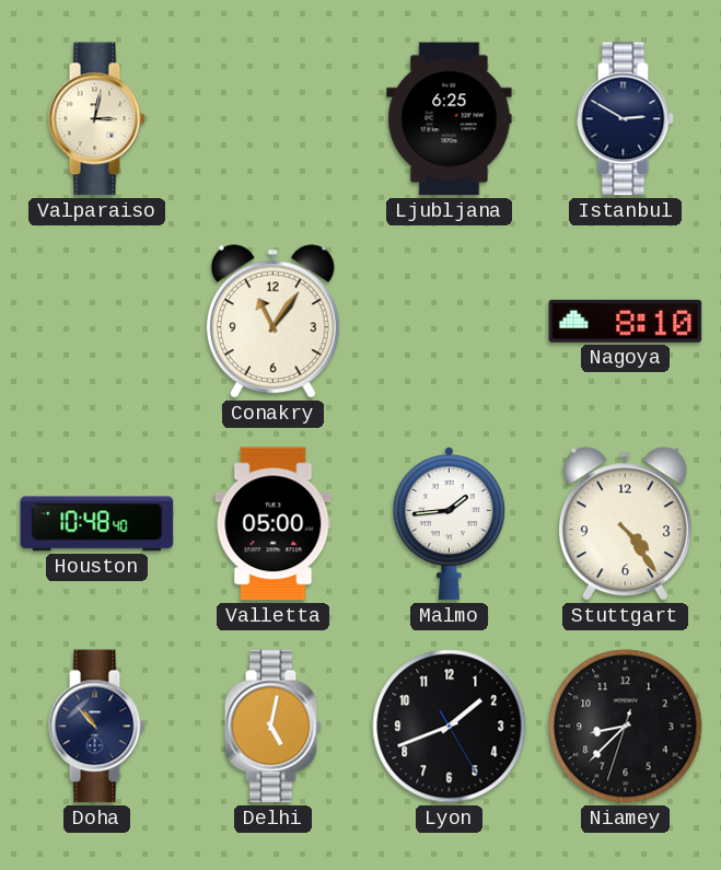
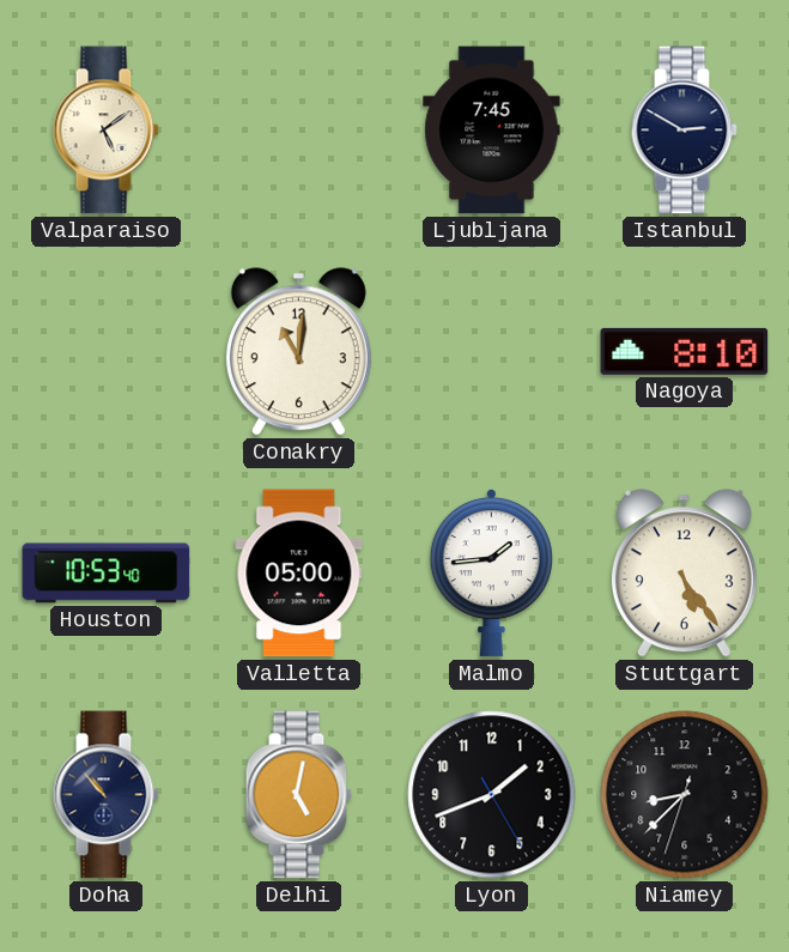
Valparaiso: 3:02 -> 5:09 (105, 131)
Ljubljana: 6:25 -> 7:45 (492, 131)
Conakry: 11:06 -> 11:01 (298, 352)
Houston: 10:48 -> 10:53 (107, 574)
Stuttgart: 4:24 -> 5:24 (684, 574)
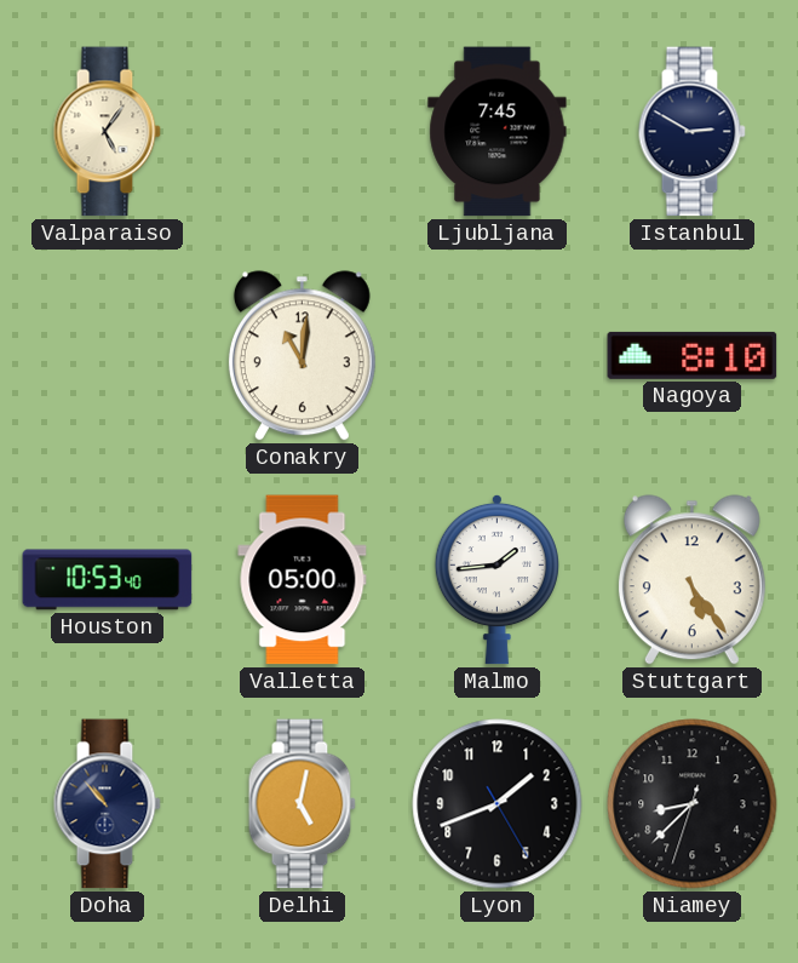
Valparaiso: 5:09 -> 5:06 (107, 132)
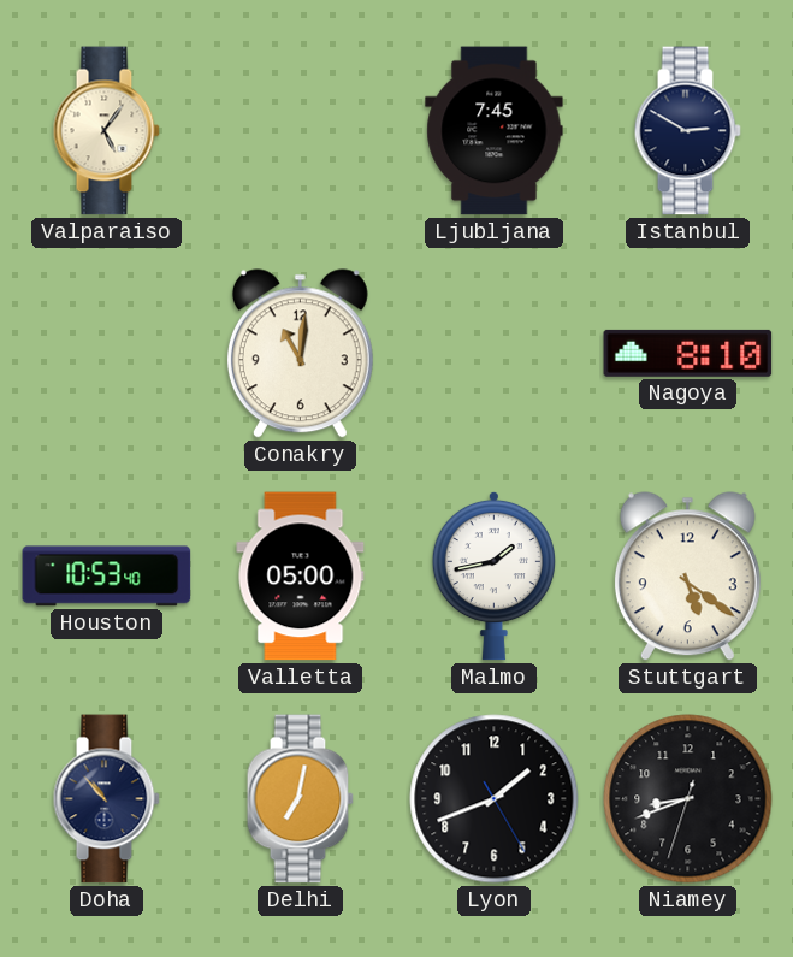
Malmo: 1:44 -> 1:43 (493, 575)
Stuttgart: 5:24 -> 5:21 (687, 577)
Delhi: 5:02 -> 7:02 (300, 799)
Niamey: 8:37 -> 8:41 (688, 799)
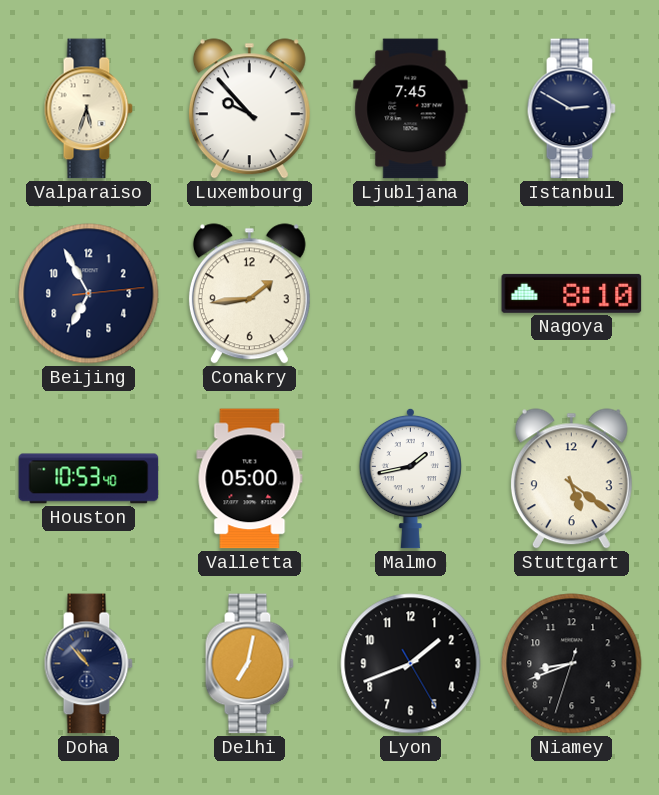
Valparaiso: 5:06 -> 5:33 (88, 109)
Luxembourg: none -> 9:53 (249, 109)
Beijing: none -> 6:55 (89, 294)
Conakry: 11:01 -> 1:44 (249, 294)
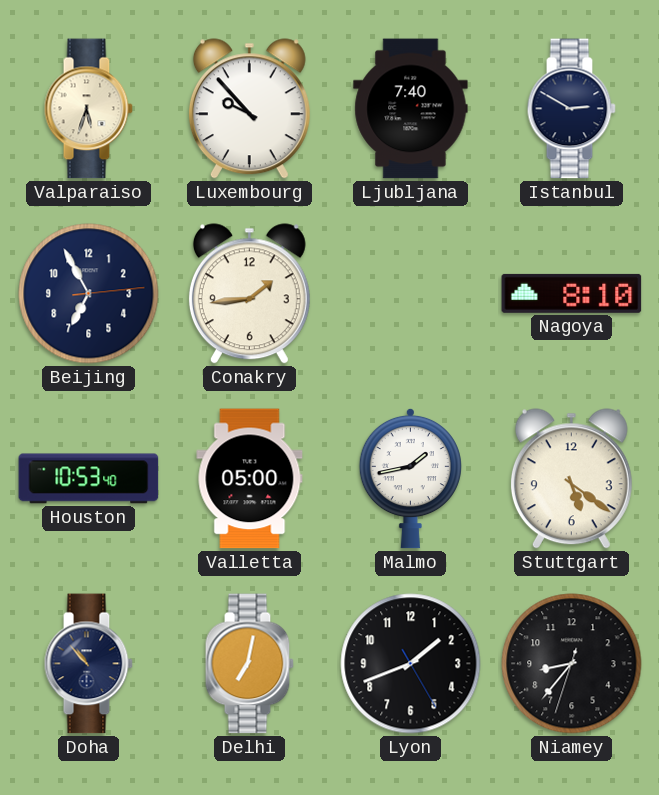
Ljubljana: 7:45 -> 7:40 (411, 109)
Niamey: 8:41 -> 8:36 (572, 664)
